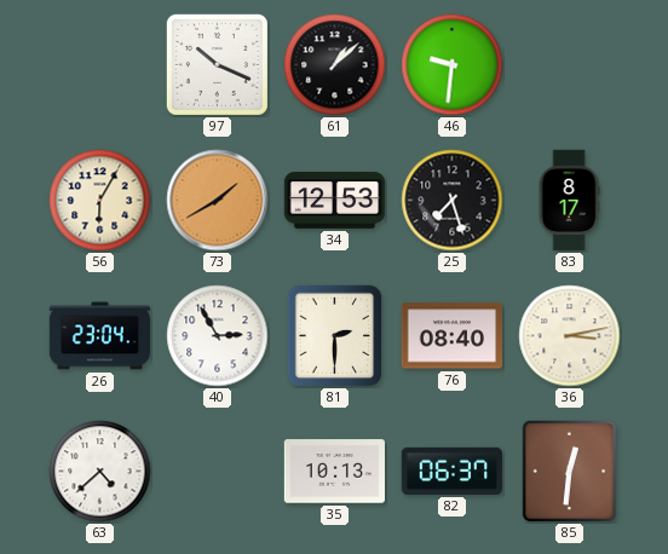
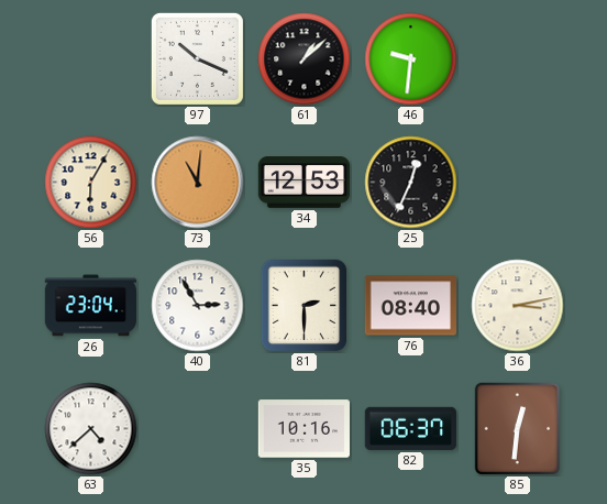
73: 1:40 -> 11:01 (198, 183)
25: 7:27 -> 12:34 (411, 183)
83: 8:17 -> none (569, 201)
35: 10:13 -> 10:16 (304, 429)
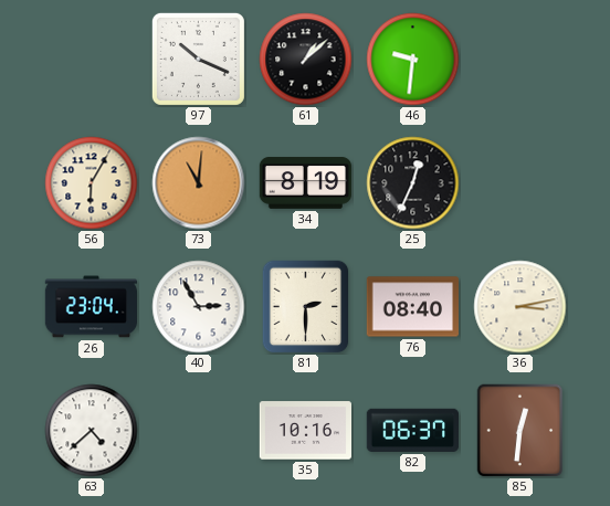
34: 12:53 -> 8:19 (306, 183)
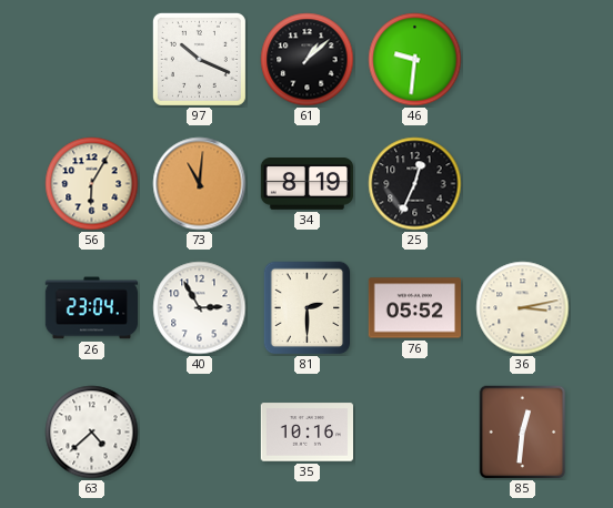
76: 08:40 -> 05:52 (414, 308)
82: 06:37 -> none (412, 430)
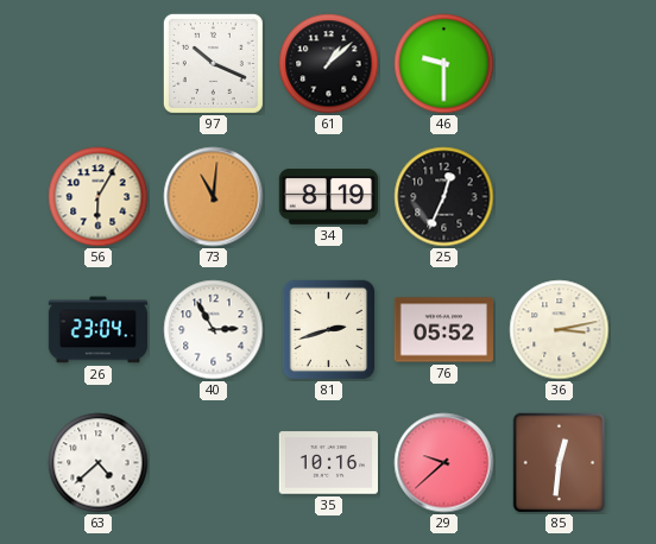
46: 9:31 -> 9:30 (444, 64)
81: 2:30 -> 2:42 (329, 330)
29: none -> 9:38 (444, 463)
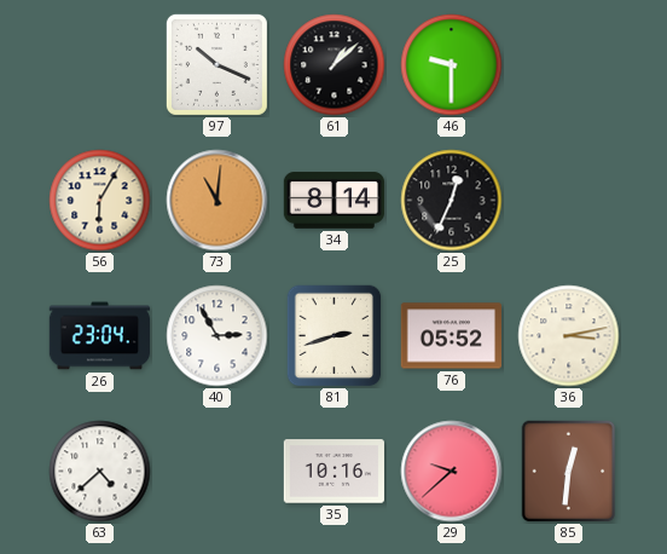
34: 8:19 -> 8:14 (335, 201)
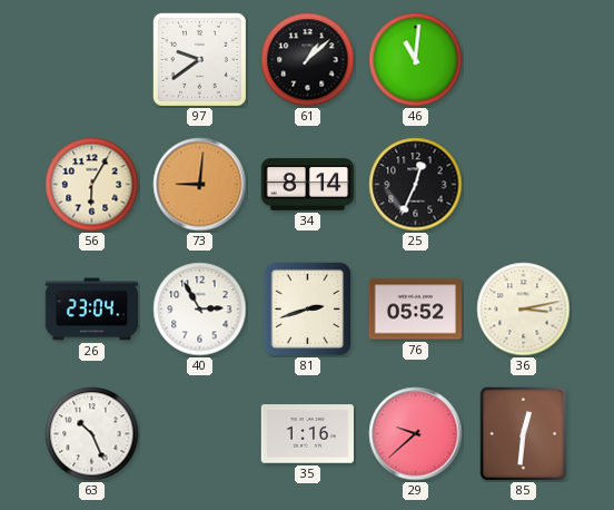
97: 10:19 -> 9:39 (199, 59)
46: 9:30 -> 11:01 (416, 60)
73: 11:01 -> 9:01 (200, 185)
63: 4:38 -> 10:26 (92, 434)
35: 10:16 -> 1:16 (307, 434)
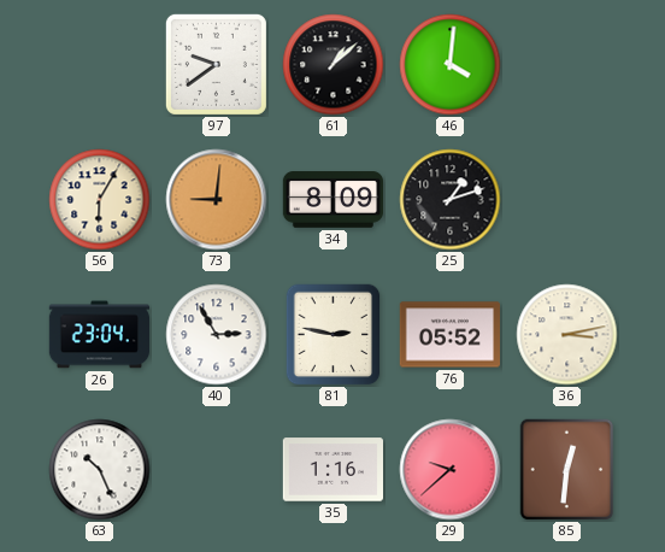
46: 11:01 -> 4:01 (451, 65)
34: 8:14 -> 8:09 (334, 200)
25: 12:34 -> 1:12 (451, 200)
81: 2:42 -> 2:47 (334, 335)
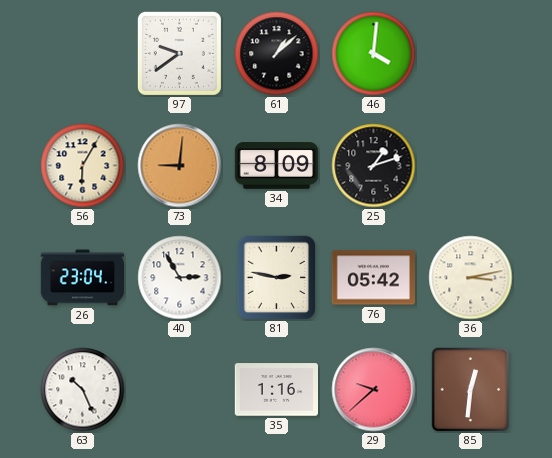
76: 05:52 -> 05:42 (373, 278)
